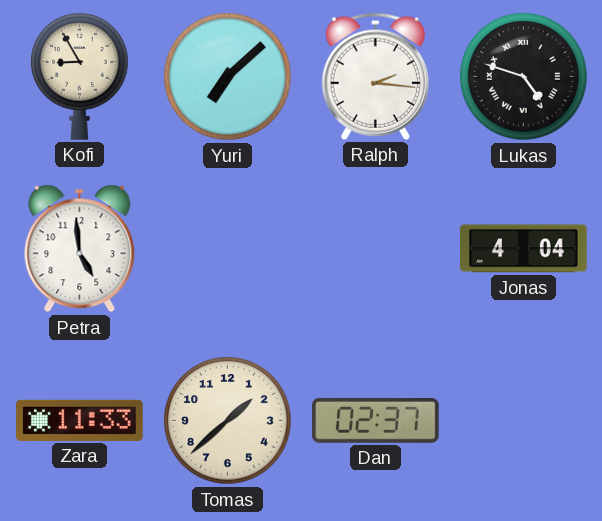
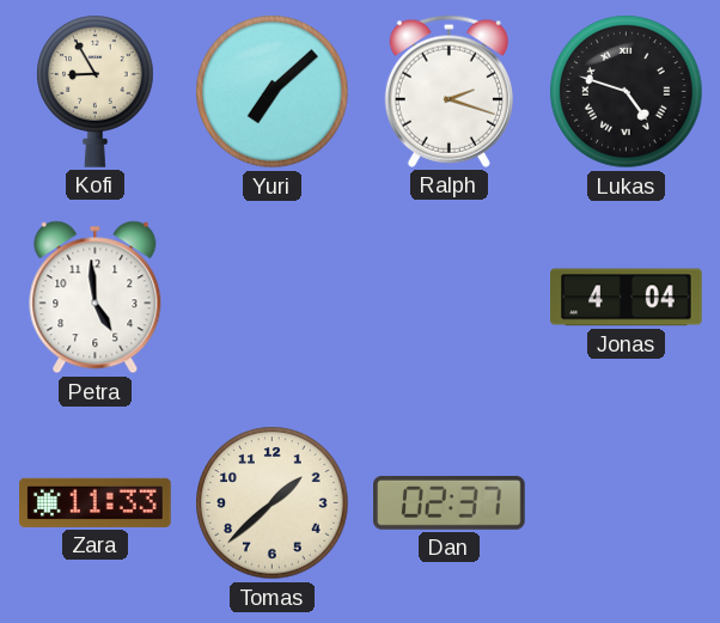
Ralph: 2:16 -> 2:18 (449, 91)
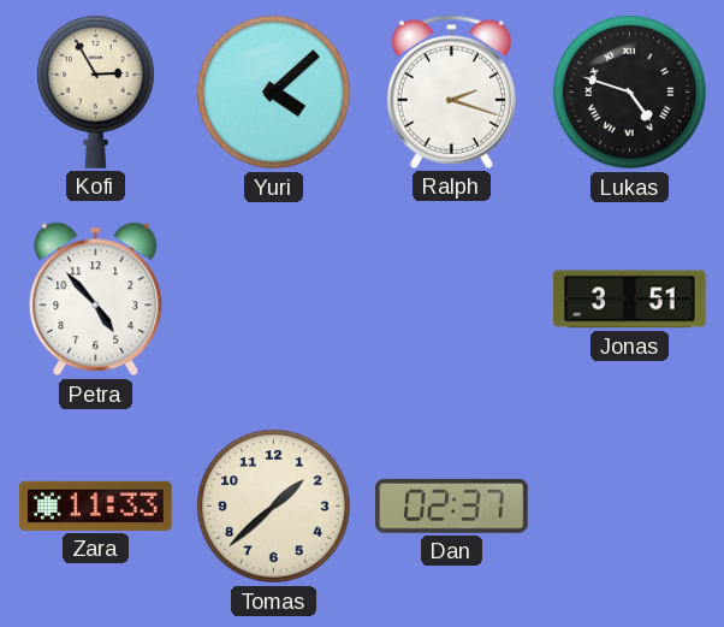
Kofi: 8:55 -> 2:55 (96, 91)
Yuri: 7:08 -> 4:08 (274, 93)
Petra: 4:59 -> 4:53 (96, 300)
Jonas: 4:04 -> 3:51 (630, 300)
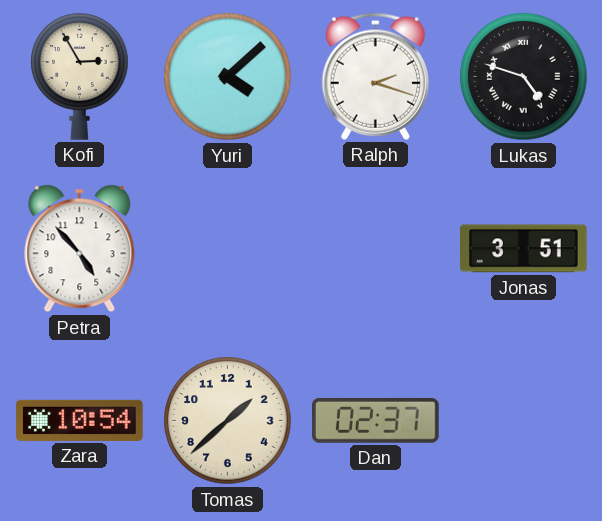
Zara: 11:33 -> 10:54 (80, 420)
